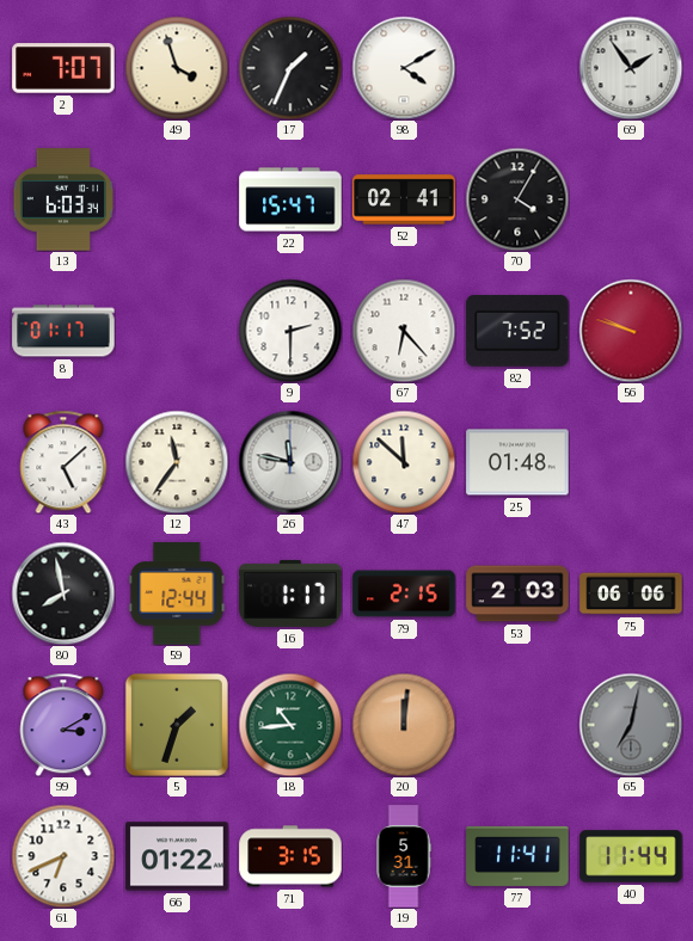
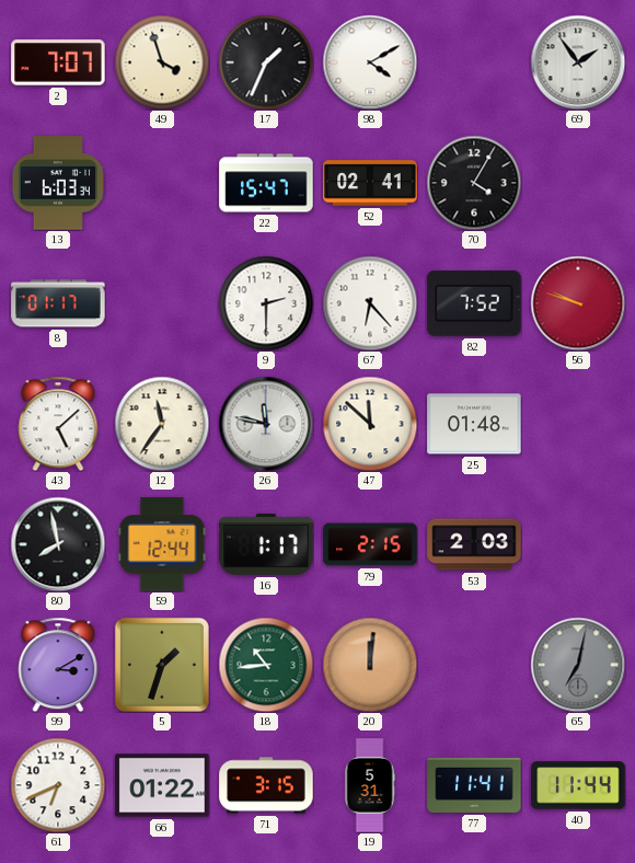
75: 06:06 -> none (631, 593)
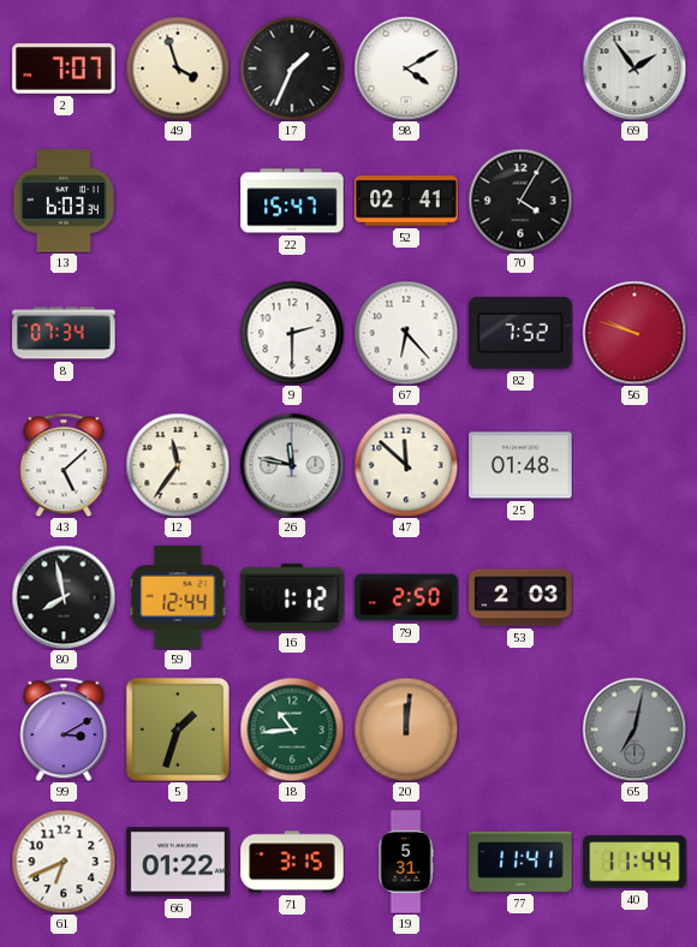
8: 01:17 -> 07:34 (64, 333)
16: 1:17 -> 1:12 (292, 597)
79: 2:15 -> 2:50 (406, 597)
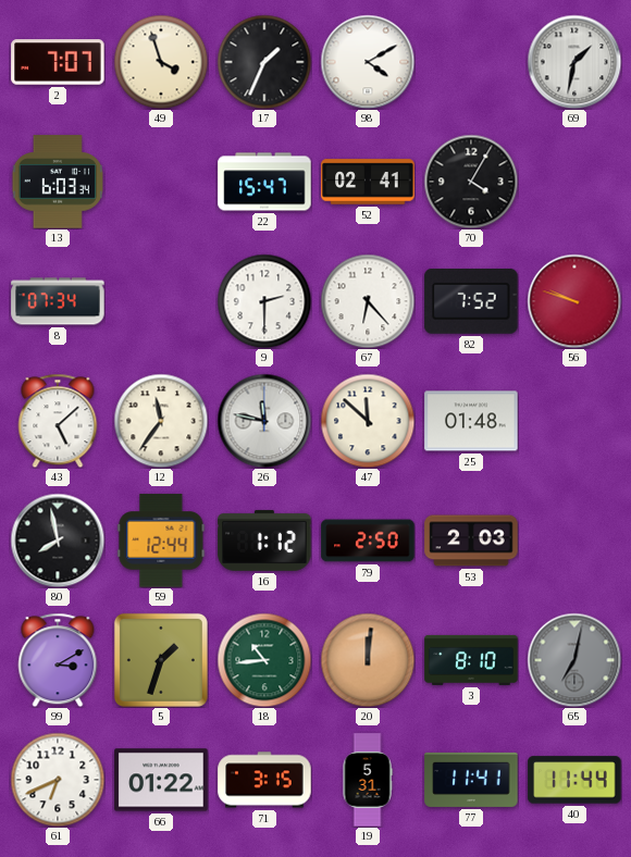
69: 1:54 -> 1:32 (574, 62)
3: none -> 8:10 (471, 660)
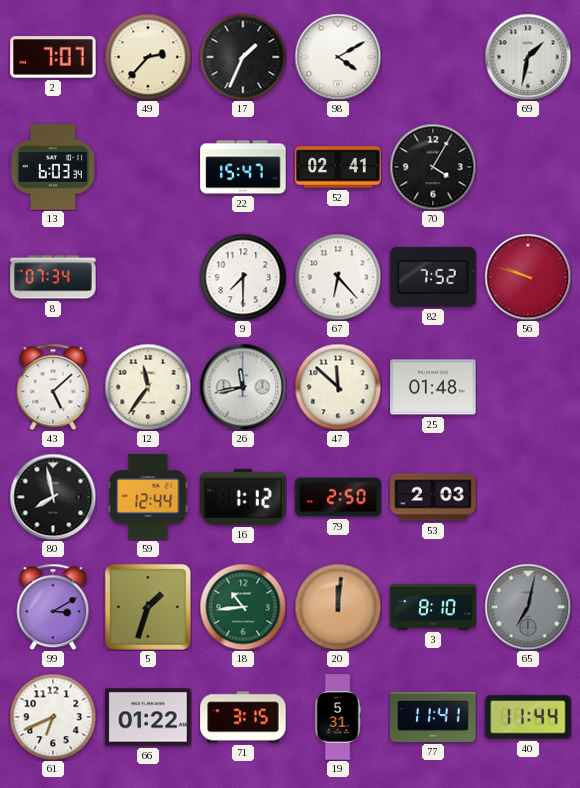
49: 3:57 -> 2:37 (148, 57)
9: 2:30 -> 7:30 (243, 277)
26: 11:47 -> 11:43 (243, 387)
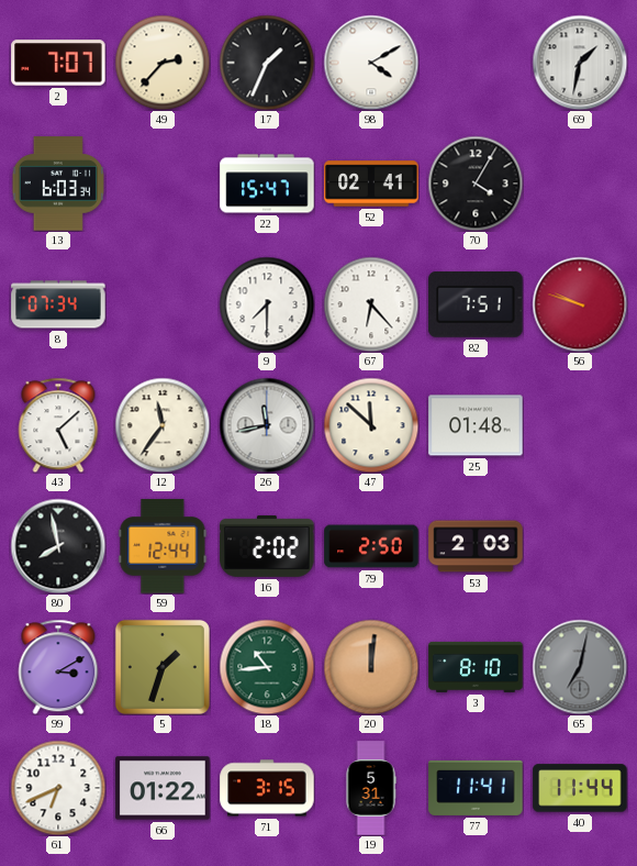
82: 7:52 -> 7:51 (476, 306)
16: 1:12 -> 2:02 (267, 546)
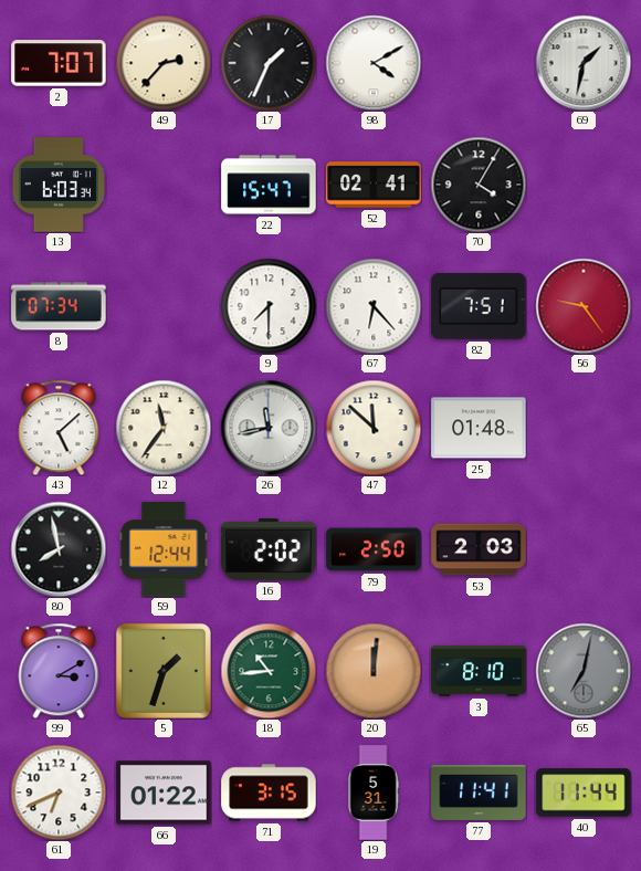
56: 9:48 -> 9:24 (584, 306)
